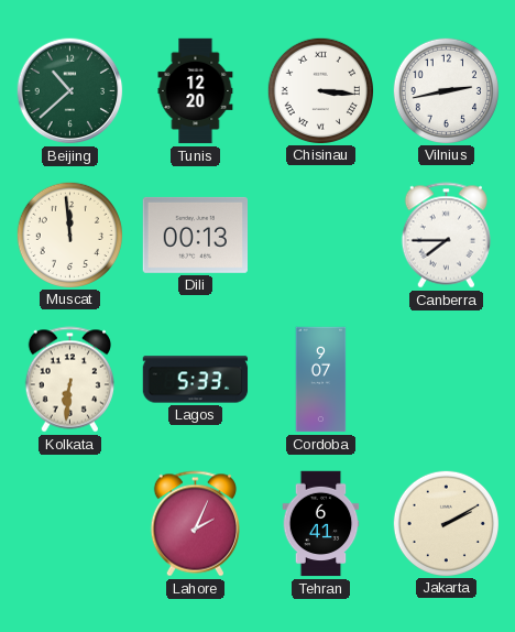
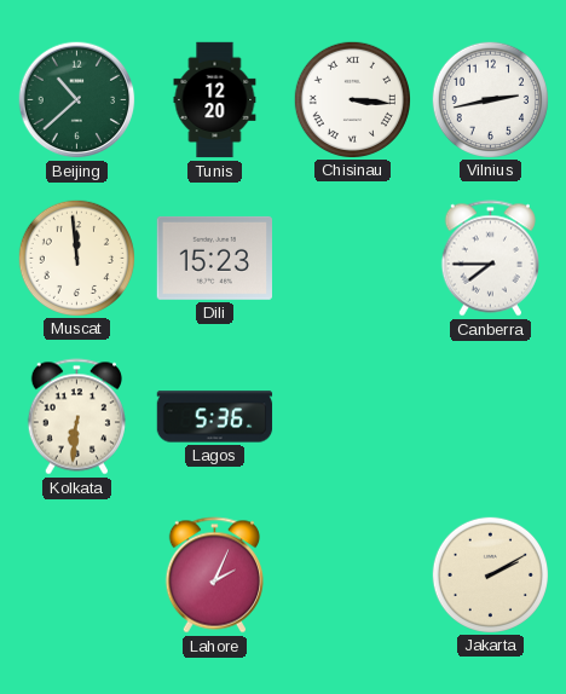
Dili: 00:13 -> 15:23 (214, 258)
Lagos: 5:33 -> 5:36 (215, 417)
Cordoba: 9:07 -> none (321, 380)
Tehran: 6:41 -> none (321, 524)
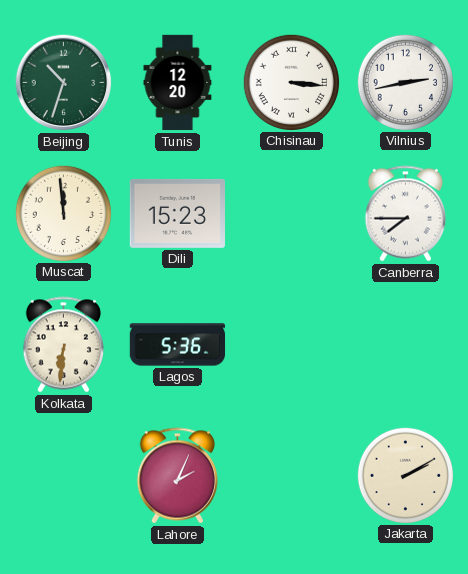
Beijing: 10:38 -> 10:33 (64, 83)
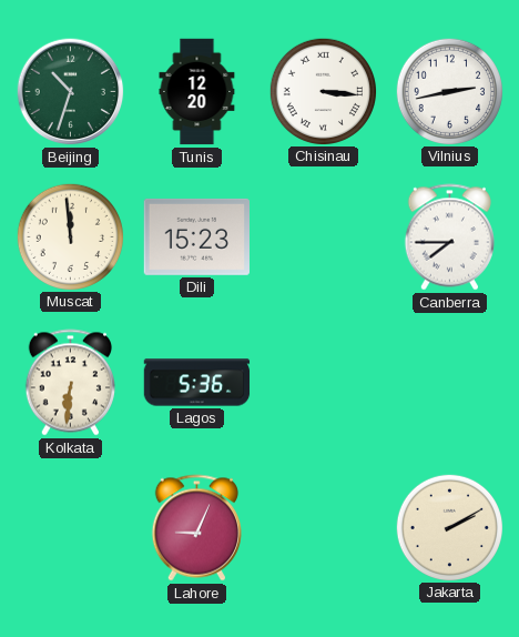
Lahore: 2:04 -> 9:04 (196, 528)
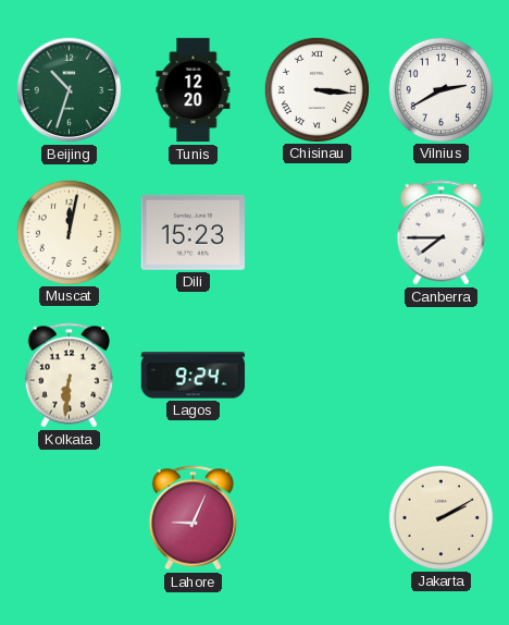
Vilnius: 2:43 -> 2:40 (440, 89)
Muscat: 11:59 -> 12:02 (69, 232)
Lagos: 5:36 -> 9:24 (194, 376)
